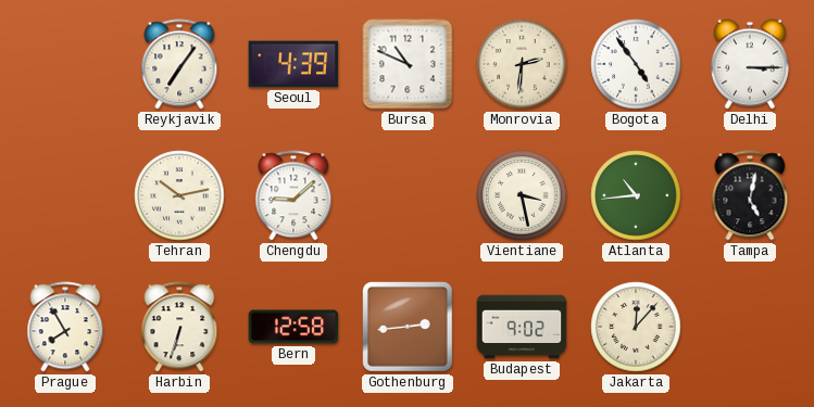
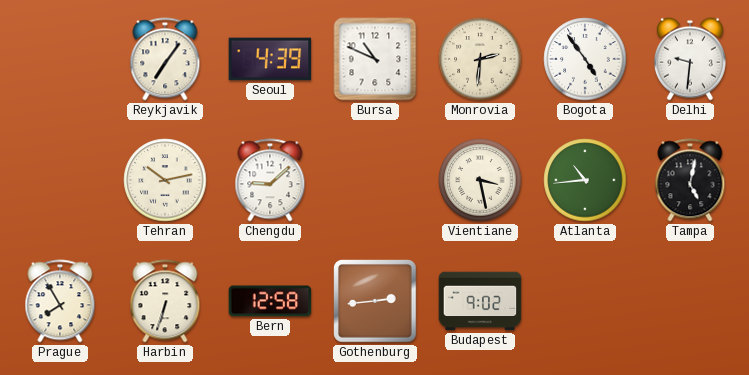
Delhi: 3:15 -> 9:31 (690, 59)
Jakarta: 12:07 -> none (636, 327)
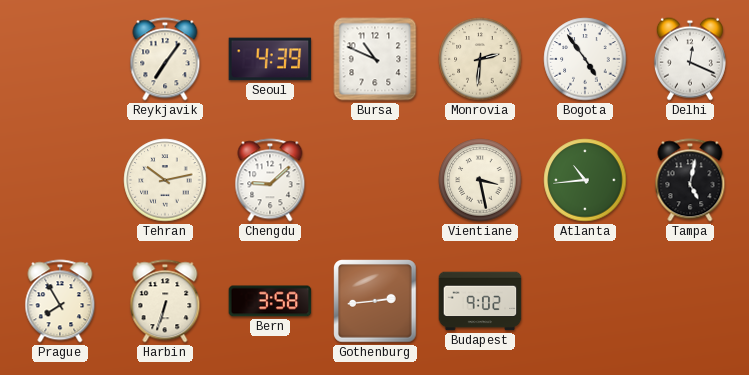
Delhi: 9:31 -> 12:19 (690, 59)
Bern: 12:58 -> 3:58 (270, 301)
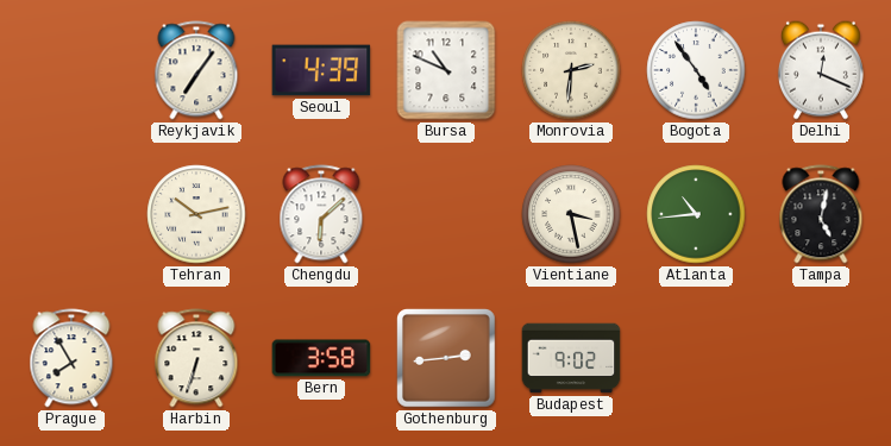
Chengdu: 9:08 -> 6:08 (321, 214)
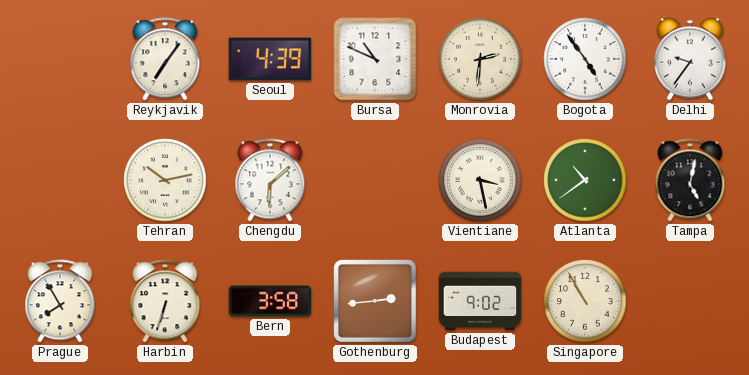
Delhi: 12:19 -> 9:36 (690, 59)
Atlanta: 10:44 -> 10:39 (585, 180)
Singapore: none -> 10:55 (585, 301)
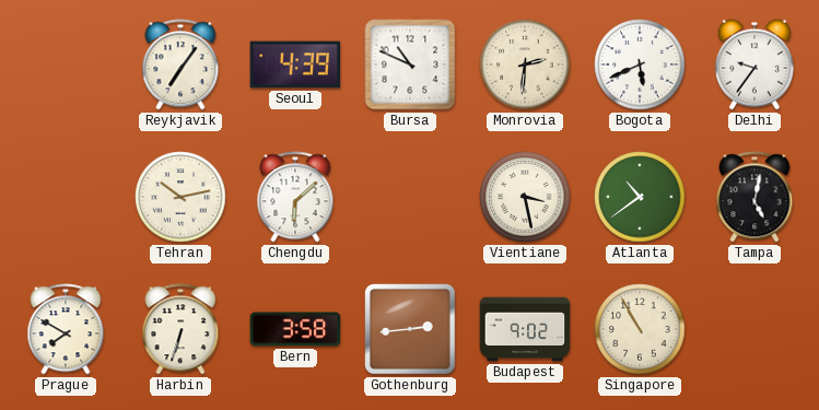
Bogota: 4:54 -> 5:41 (640, 65)
Prague: 7:55 -> 7:50 (66, 329)
